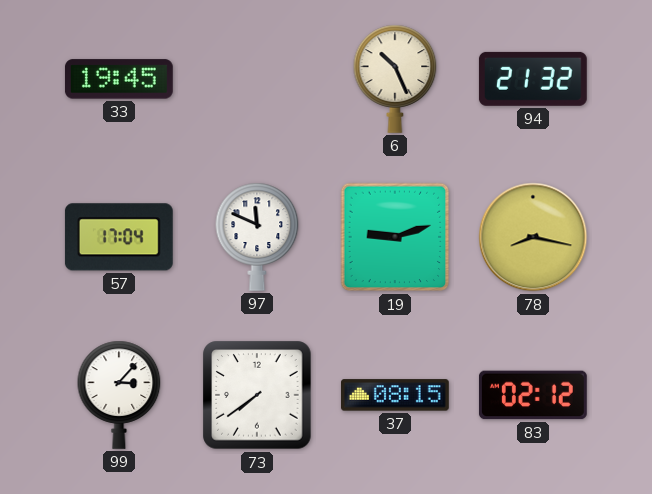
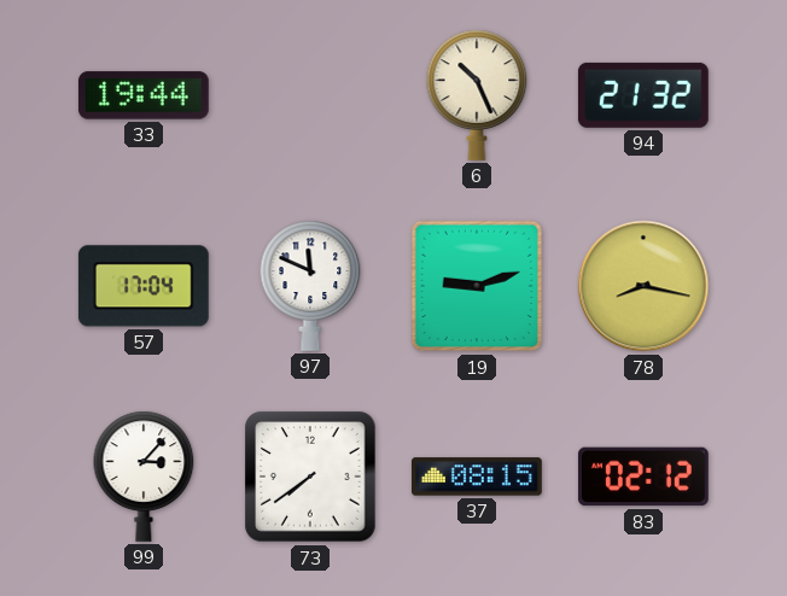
33: 19:45 -> 19:44 (144, 95)
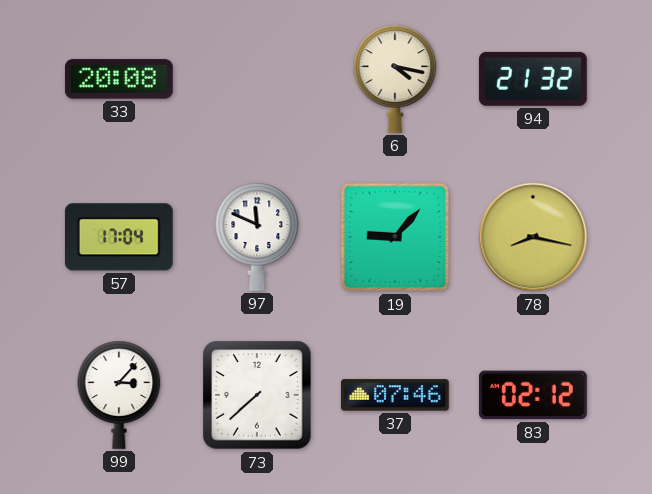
33: 19:44 -> 20:08 (119, 79)
6: 10:26 -> 4:17 (395, 79)
19: 9:12 -> 9:07 (395, 237)
73: 7:39 -> 7:38 (257, 395)
37: 08:15 -> 07:46 (395, 395)
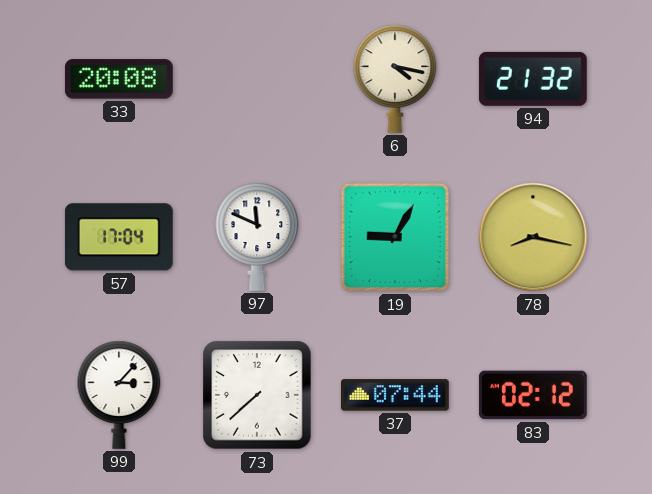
19: 9:07 -> 9:05 (395, 237)
37: 07:46 -> 07:44 (395, 395)
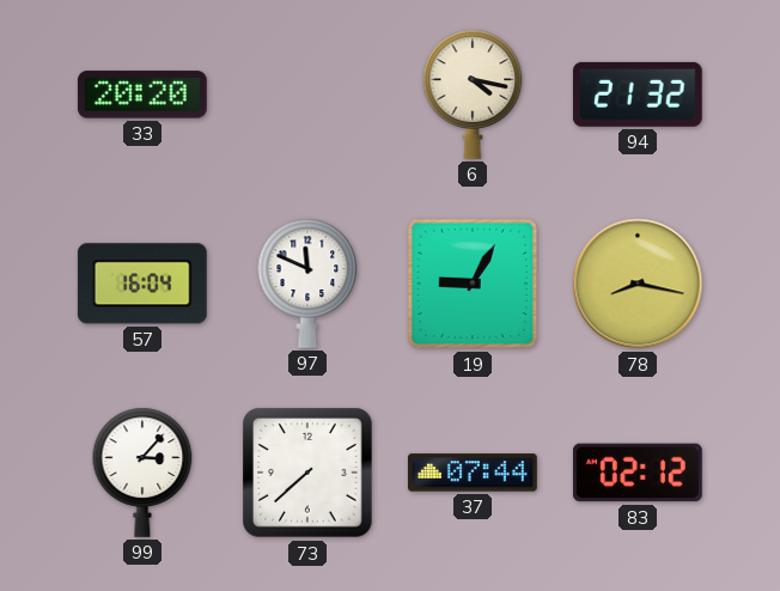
33: 20:08 -> 20:20 (142, 95)
57: 17:04 -> 16:04 (142, 284)
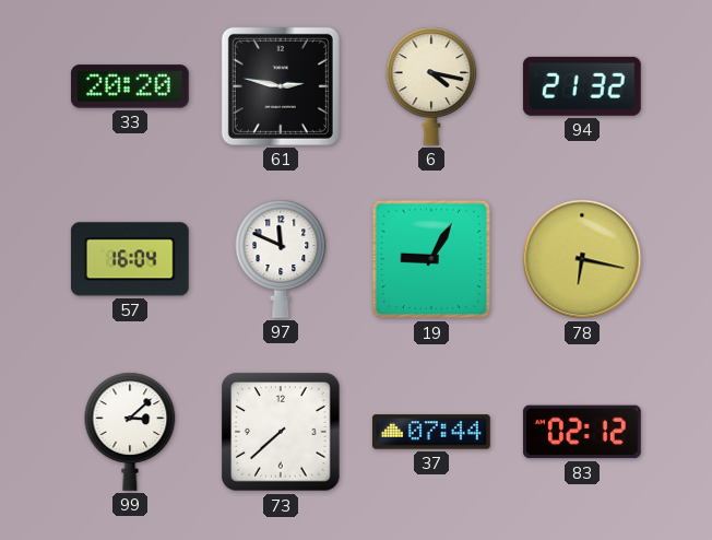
61: none -> 2:47 (281, 86)
78: 8:17 -> 6:17 (582, 259)
99: 3:07 -> 3:08 (130, 432)
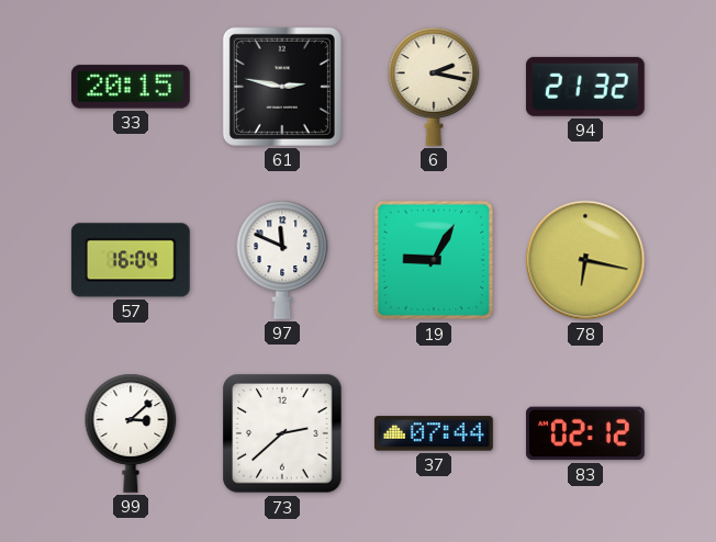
33: 20:20 -> 20:15 (131, 87)
6: 4:17 -> 2:17 (434, 87)
73: 7:38 -> 2:38 (282, 433)
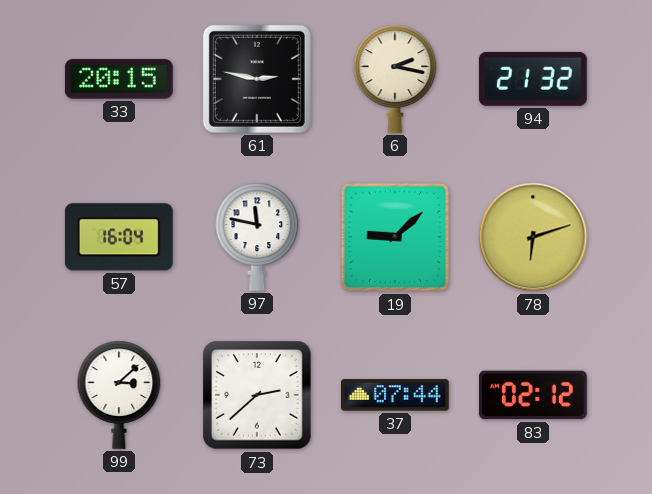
97: 11:49 -> 11:47 (257, 237)
19: 9:05 -> 9:08 (395, 237)
78: 6:17 -> 6:12 (533, 237)
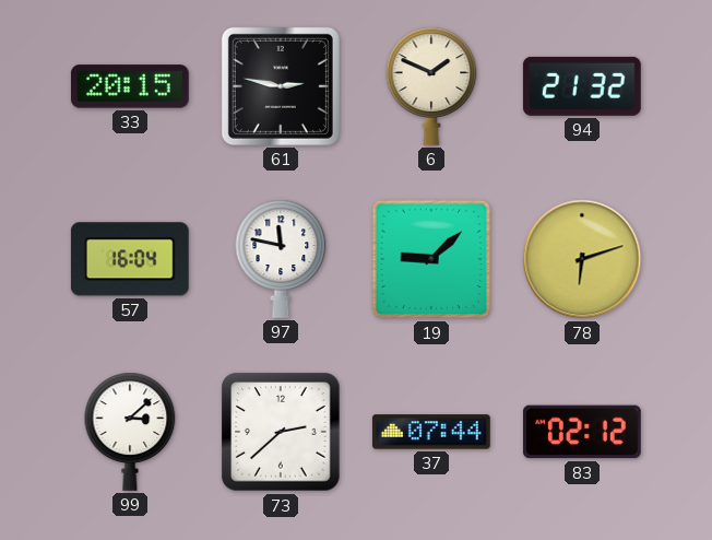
6: 2:17 -> 1:49 (431, 86)
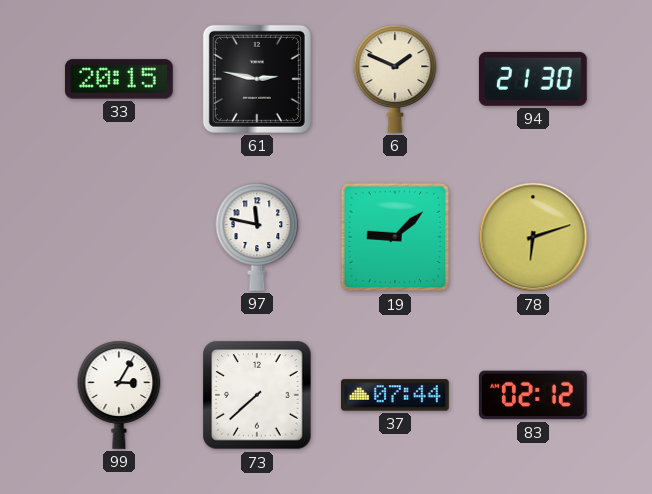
94: 21:32 -> 21:30 (533, 79)
57: 16:04 -> none (130, 259)
99: 3:08 -> 3:05 (119, 395)
73: 2:38 -> 7:38 (257, 395)
